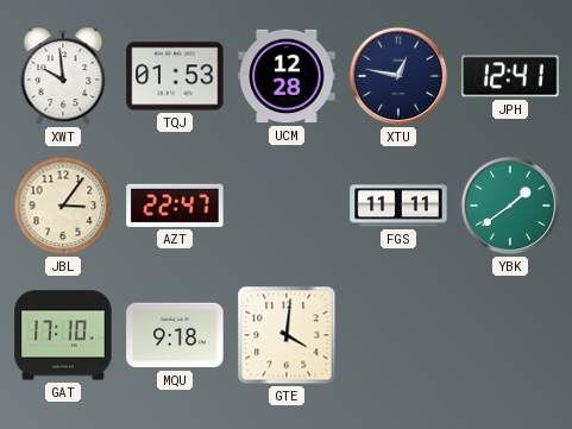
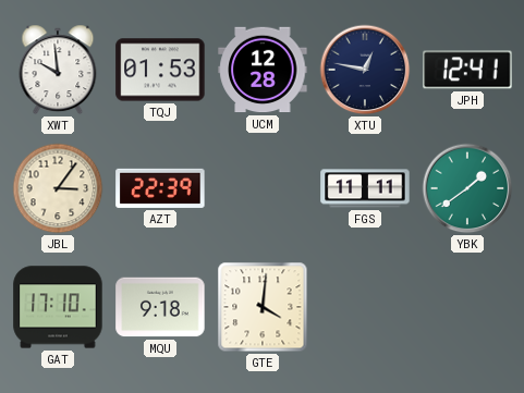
AZT: 22:47 -> 22:39 (160, 188)
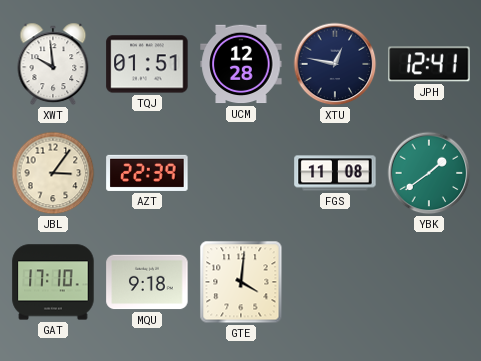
TQJ: 01:53 -> 01:51 (147, 64)
FGS: 11:11 -> 11:08 (335, 173)
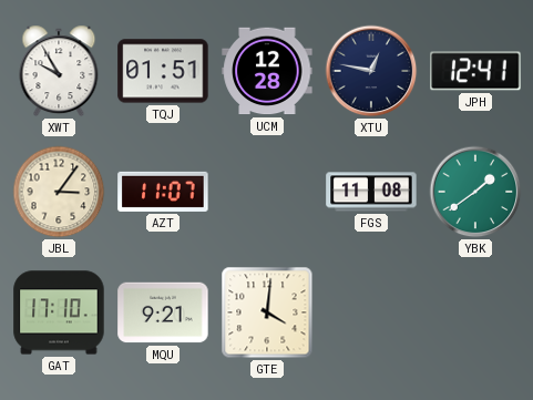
XWT: 9:59 -> 9:55 (59, 71)
AZT: 22:39 -> 11:07 (163, 192)
MQU: 9:18 -> 9:21 (163, 312)
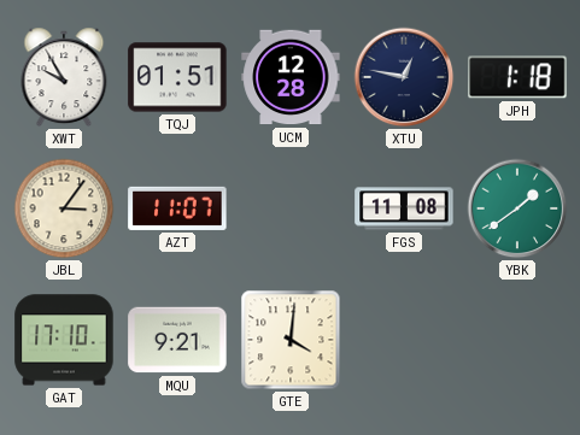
JPH: 12:41 -> 1:18 (517, 77)
